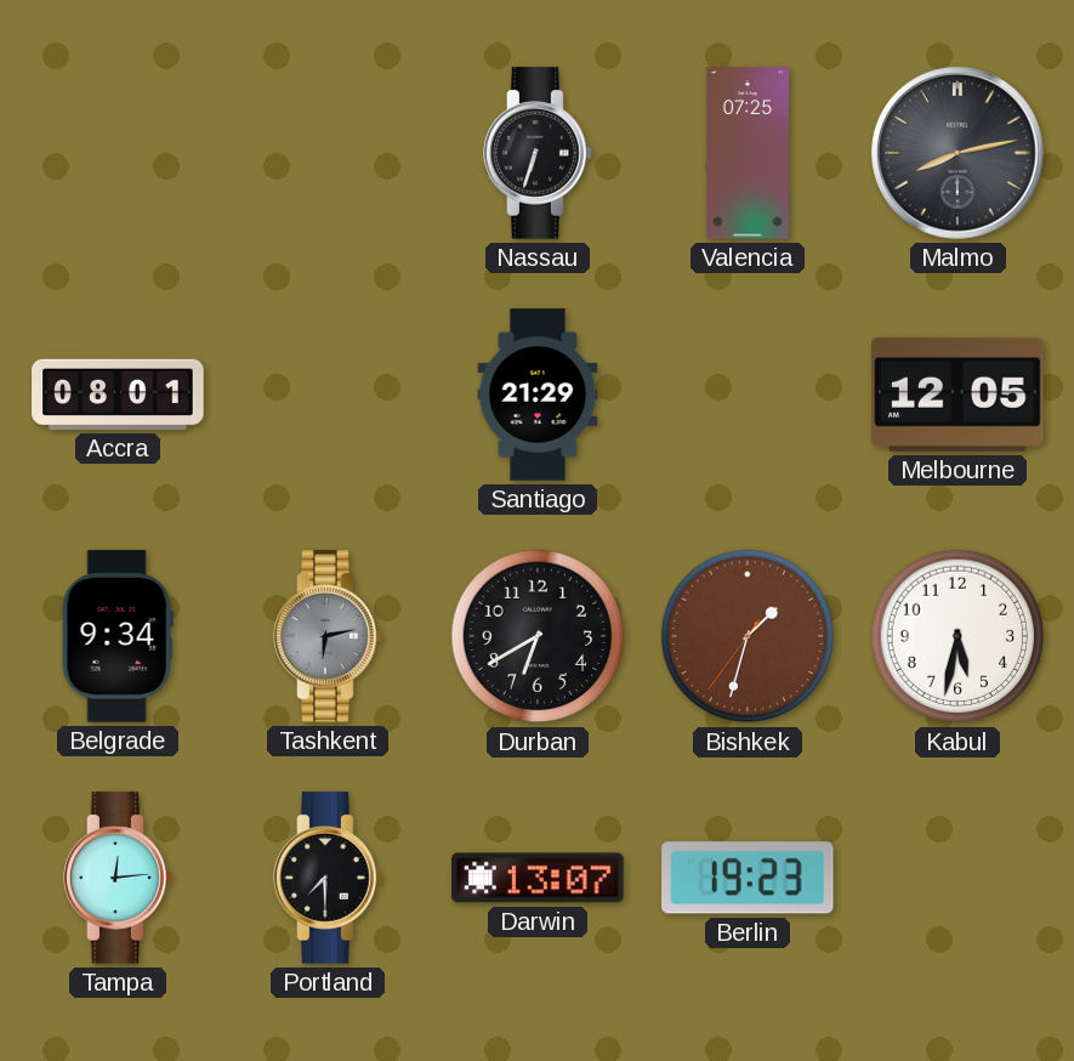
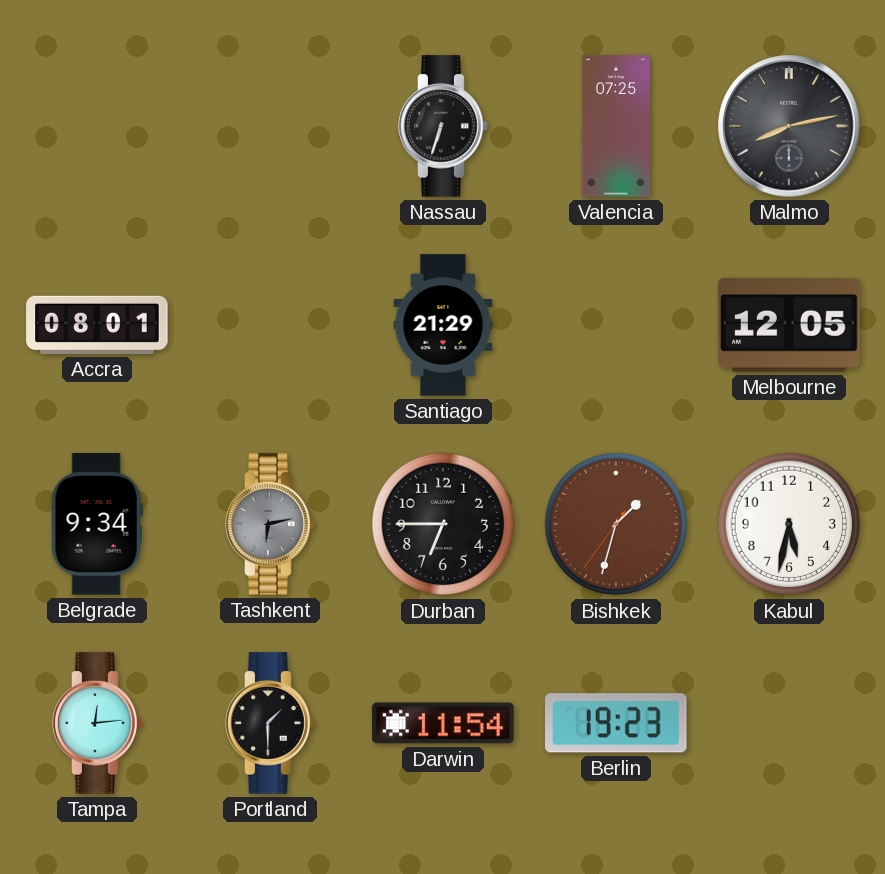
Durban: 6:40 -> 6:45 (443, 524)
Portland: 7:30 -> 1:30 (270, 723)
Darwin: 13:07 -> 11:54 (443, 723)
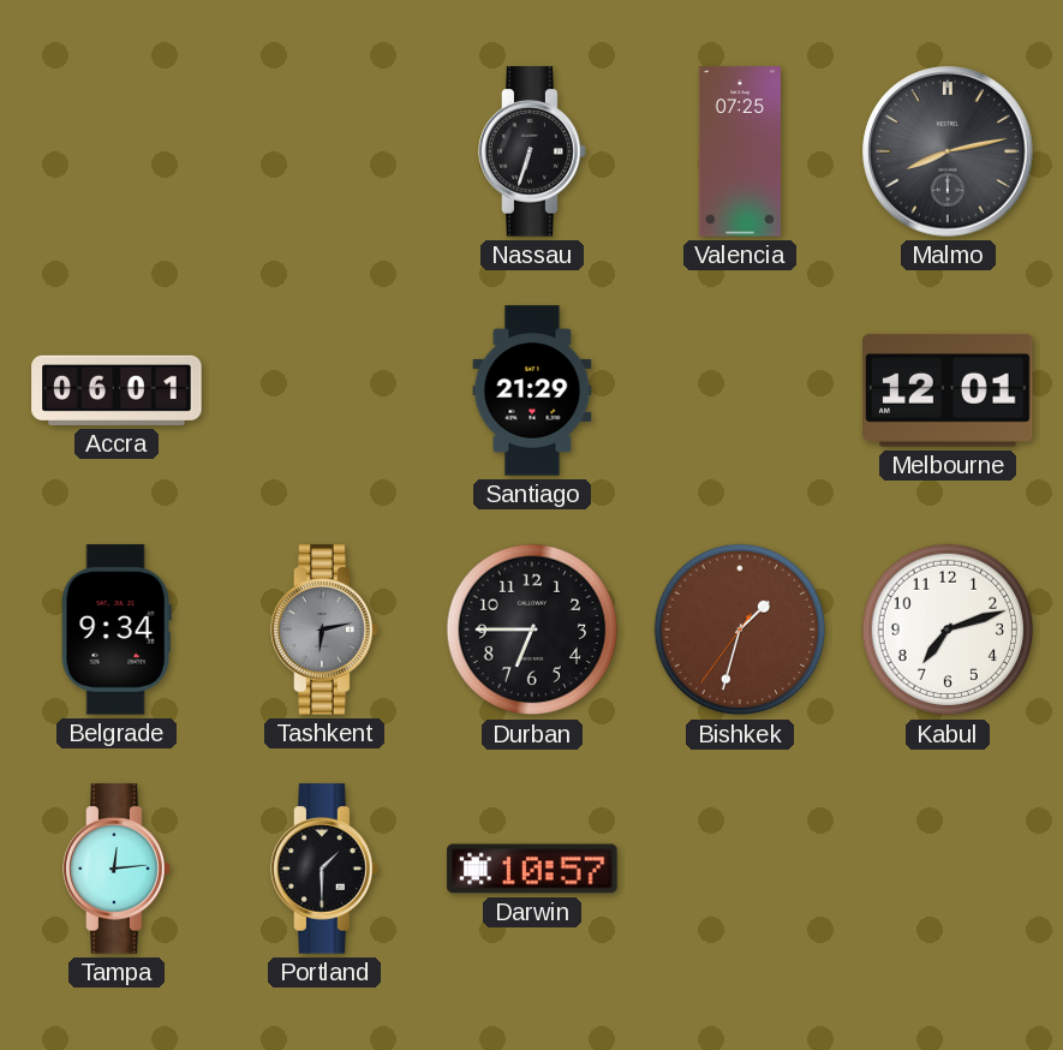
Accra: 08:01 -> 06:01 (117, 390)
Melbourne: 12:05 -> 12:01 (948, 390)
Kabul: 5:32 -> 7:12 (948, 630)
Darwin: 11:54 -> 10:57 (532, 869)
Berlin: 19:23 -> none (616, 723)
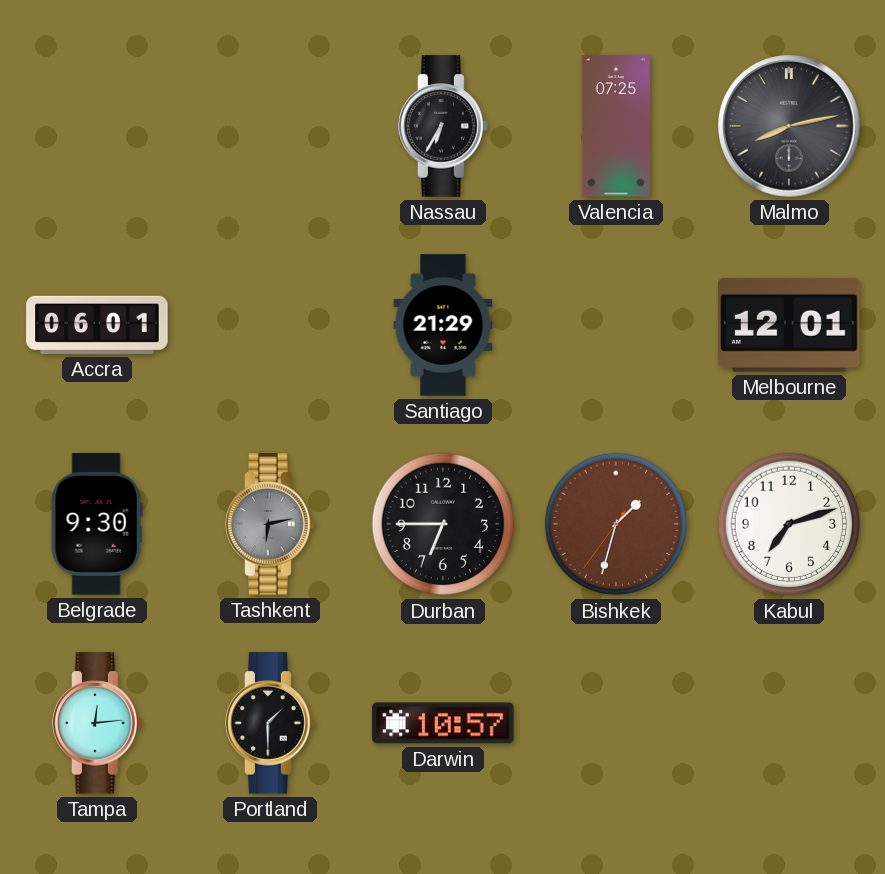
Nassau: 6:33 -> 6:35 (443, 126)
Belgrade: 9:34 -> 9:30 (97, 524)
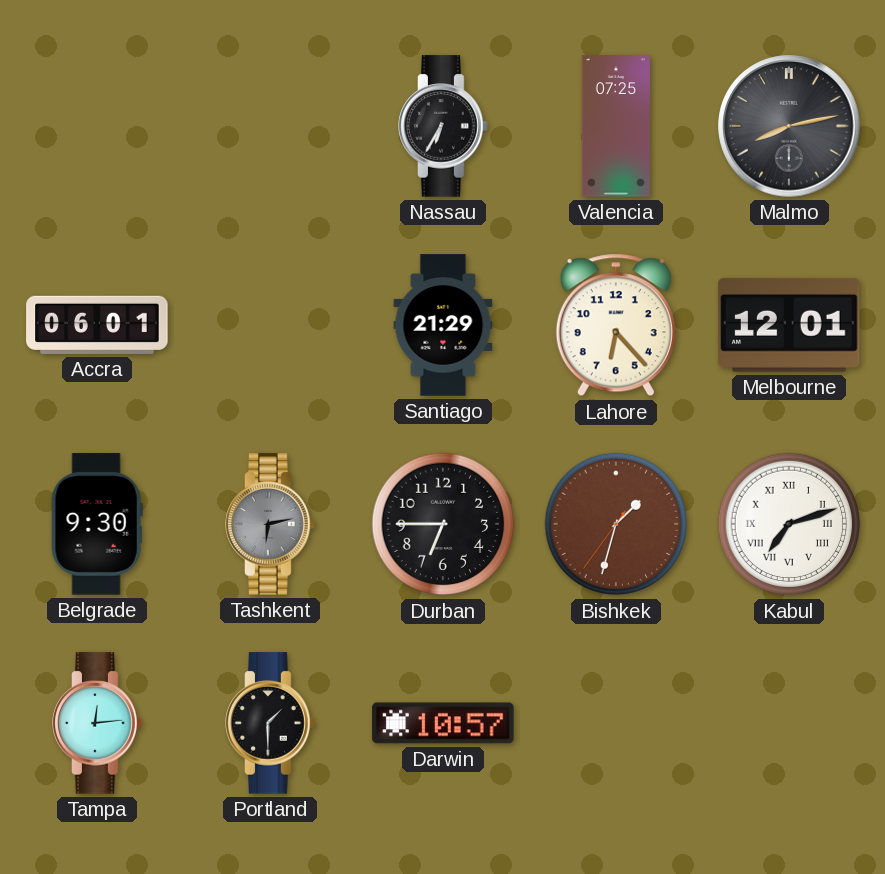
Lahore: none -> 6:23 (616, 325)
Kabul numerals: Arabic -> Roman (789, 524)
